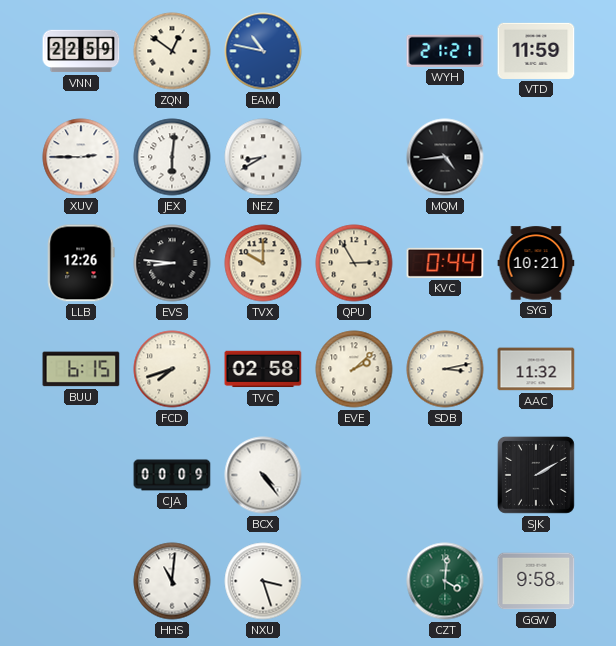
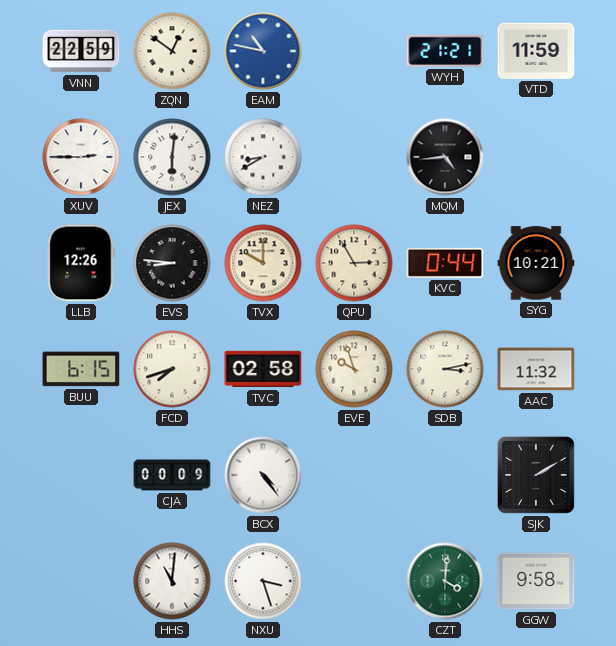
EVE: 2:08 -> 9:57 (354, 369)
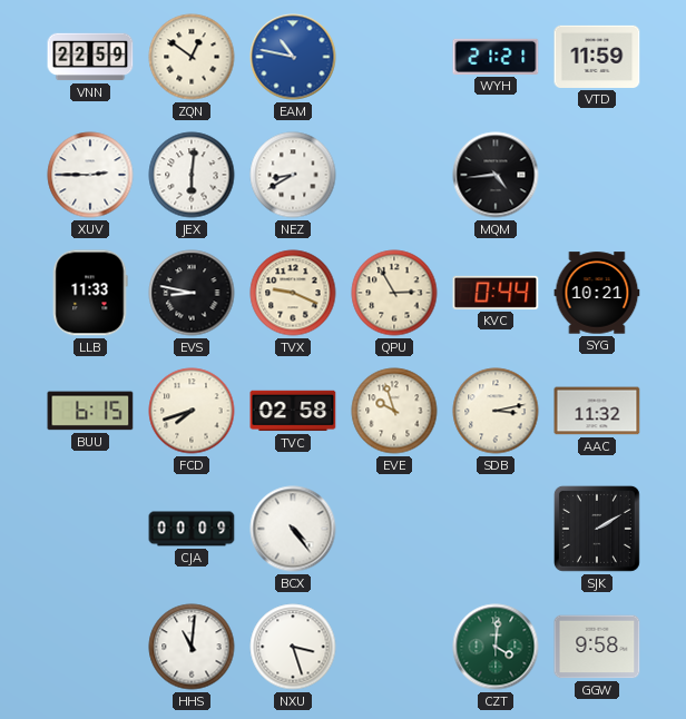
LLB: 12:26 -> 11:33 (90, 293)
EVS: 8:46 -> 8:47 (192, 293)
TVX: 10:00 -> 9:19 (293, 293)
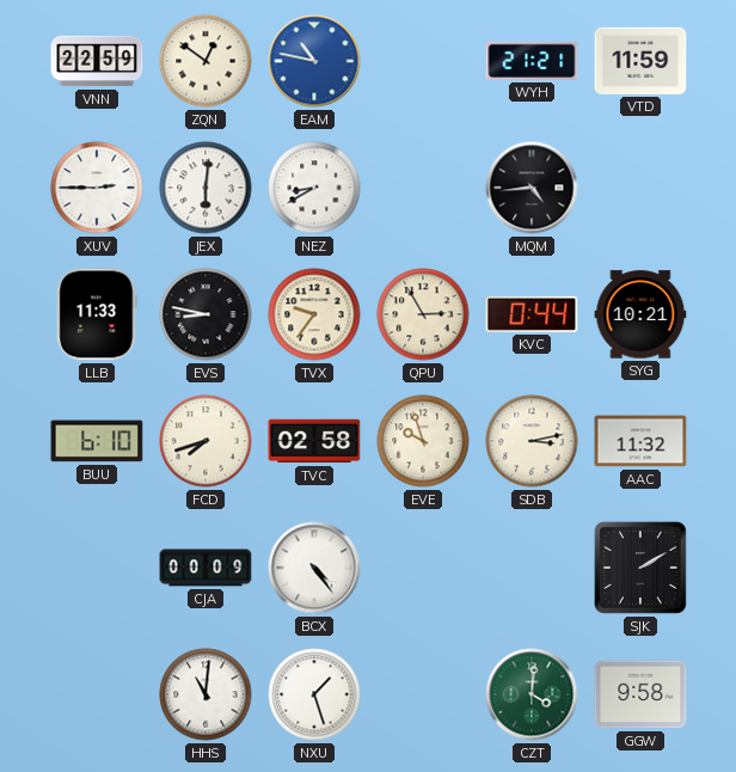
TVX: 9:19 -> 9:36 (314, 314)
BUU: 6:15 -> 6:10 (97, 441)
NXU: 3:27 -> 1:27 (314, 694)
